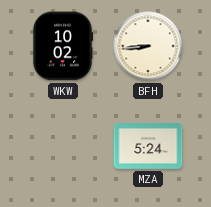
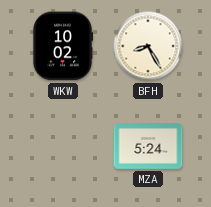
BFH: 8:44 -> 8:25 (148, 46)
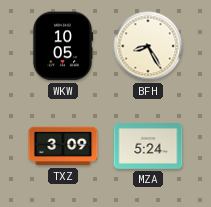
WKW: 10:02 -> 10:05 (63, 46)
TXZ: none -> 3:09 (63, 146)
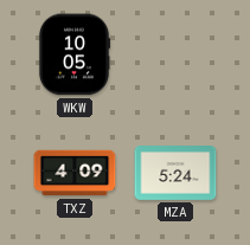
BFH: 8:25 -> none (148, 46)
TXZ: 3:09 -> 4:09 (75, 173)
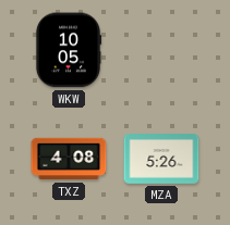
TXZ: 4:09 -> 4:08 (69, 159)
MZA: 5:24 -> 5:26 (161, 160)
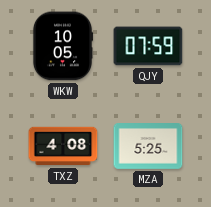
QJY: none -> 07:59 (148, 46)
MZA: 5:26 -> 5:25 (148, 147)
